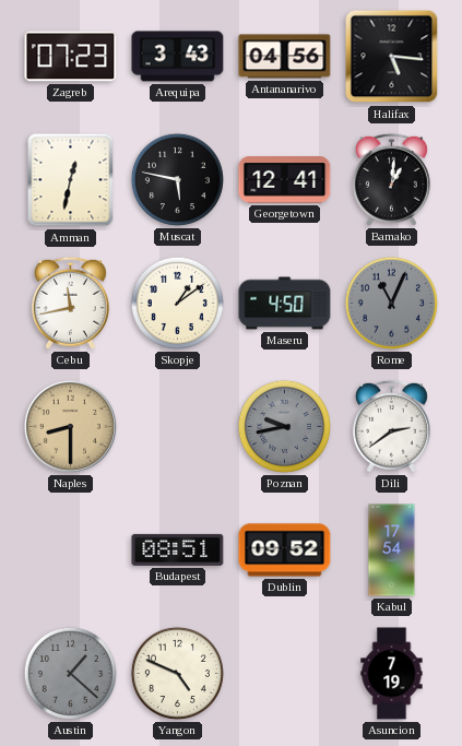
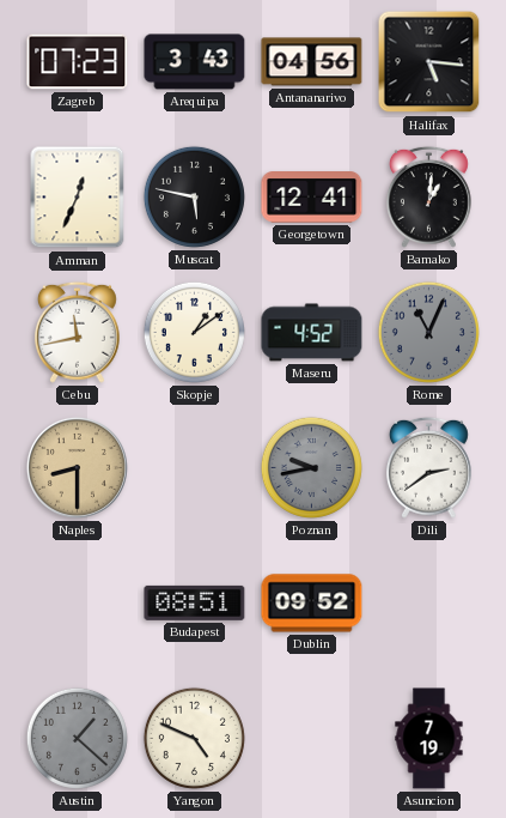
Amman: 12:32 -> 12:34 (78, 198)
Maseru: 4:50 -> 4:52 (312, 333)
Kabul: 17:54 -> none (392, 550)
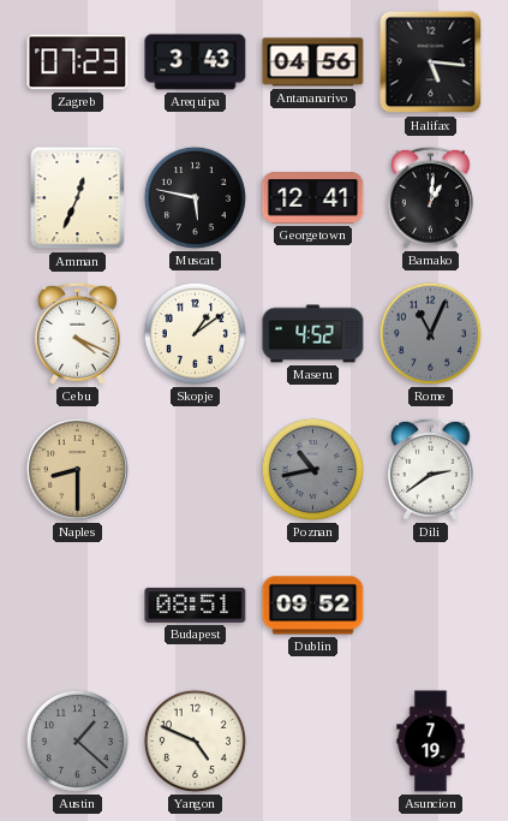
Cebu: 11:43 -> 4:19 (77, 333)
Poznan: 9:43 -> 10:43 (312, 469)
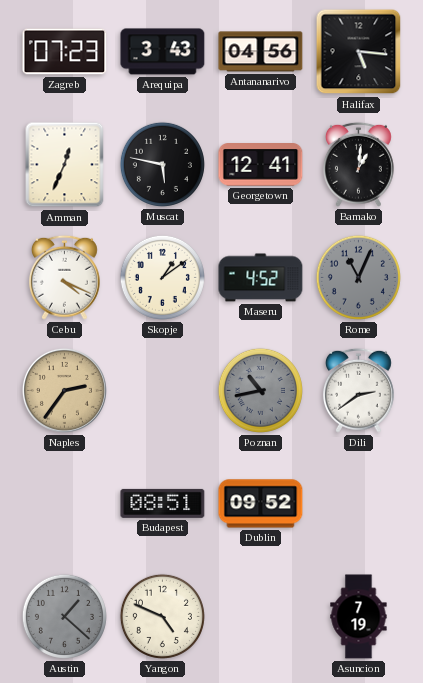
Naples: 8:30 -> 2:36 (64, 390)
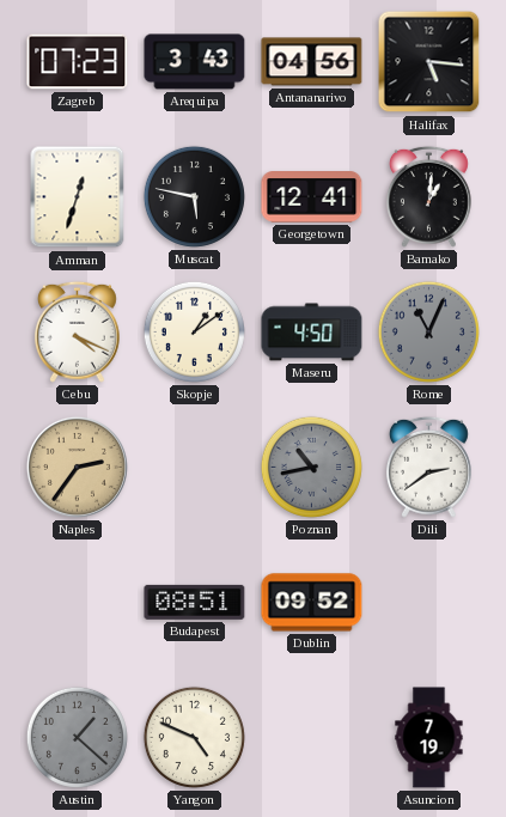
Amman: 12:34 -> 12:33 (78, 197)
Maseru: 4:52 -> 4:50 (312, 333)
